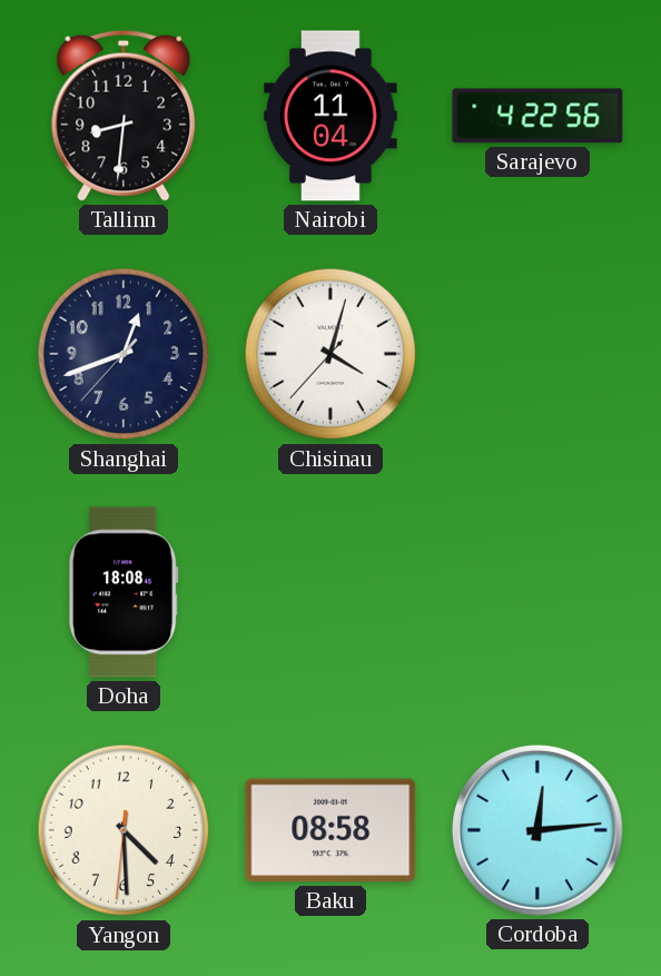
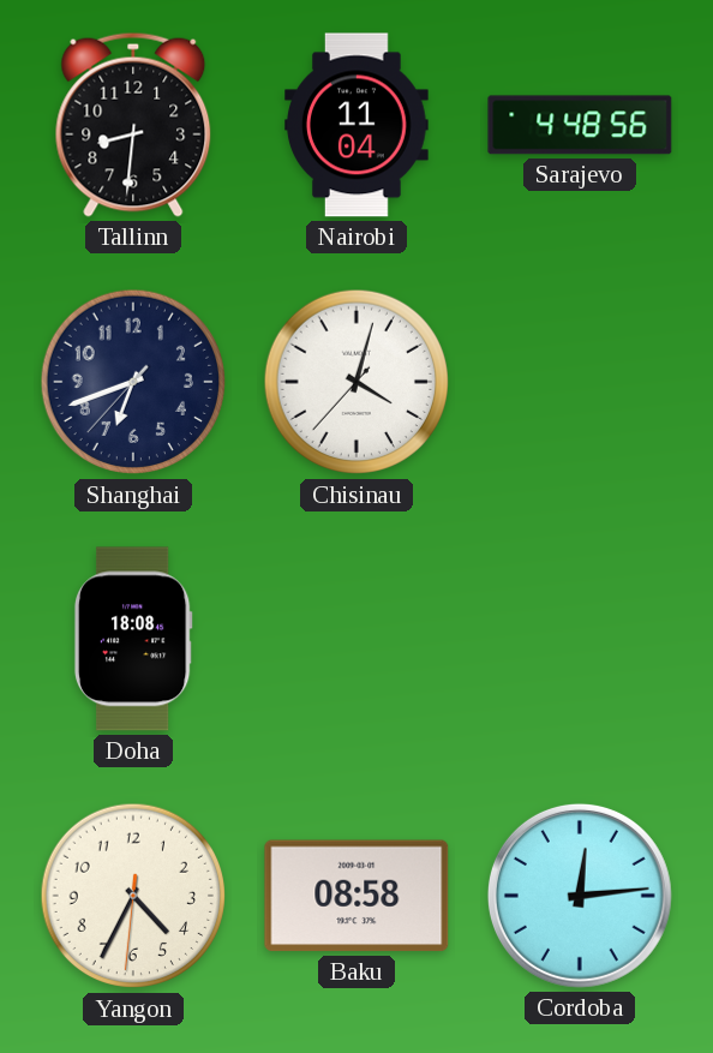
Sarajevo: 4:22 -> 4:48 (580, 125)
Shanghai: 12:41 -> 6:41 (133, 382)
Yangon: 4:29 -> 4:34 (133, 896)
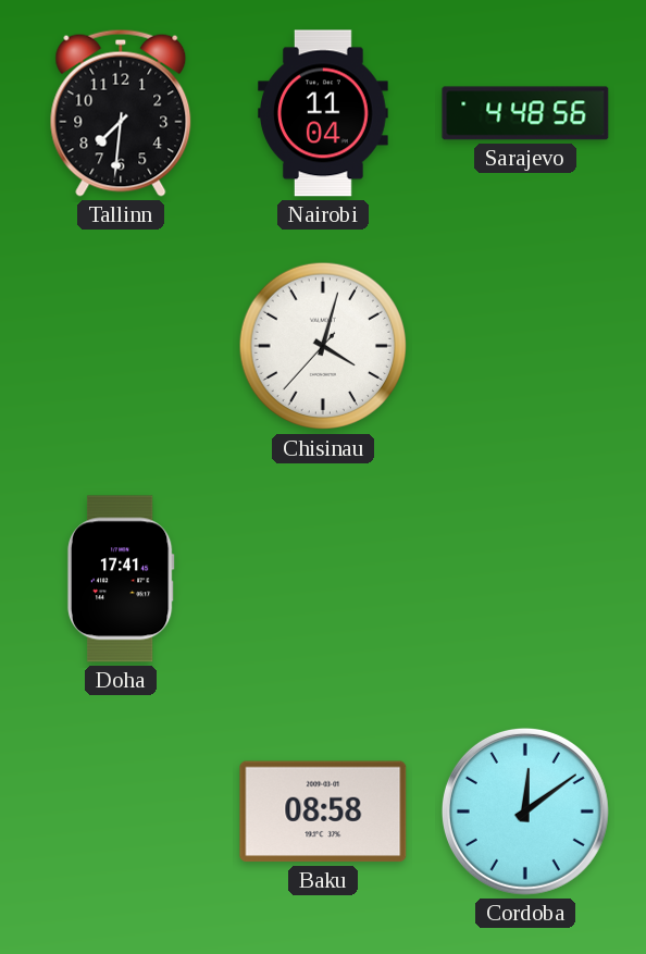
Tallinn: 8:31 -> 7:31 (121, 113)
Shanghai: 6:41 -> none (133, 382)
Doha: 18:08 -> 17:41 (121, 579)
Yangon: 4:34 -> none (133, 896)
Cordoba: 12:14 -> 12:09 (525, 811)
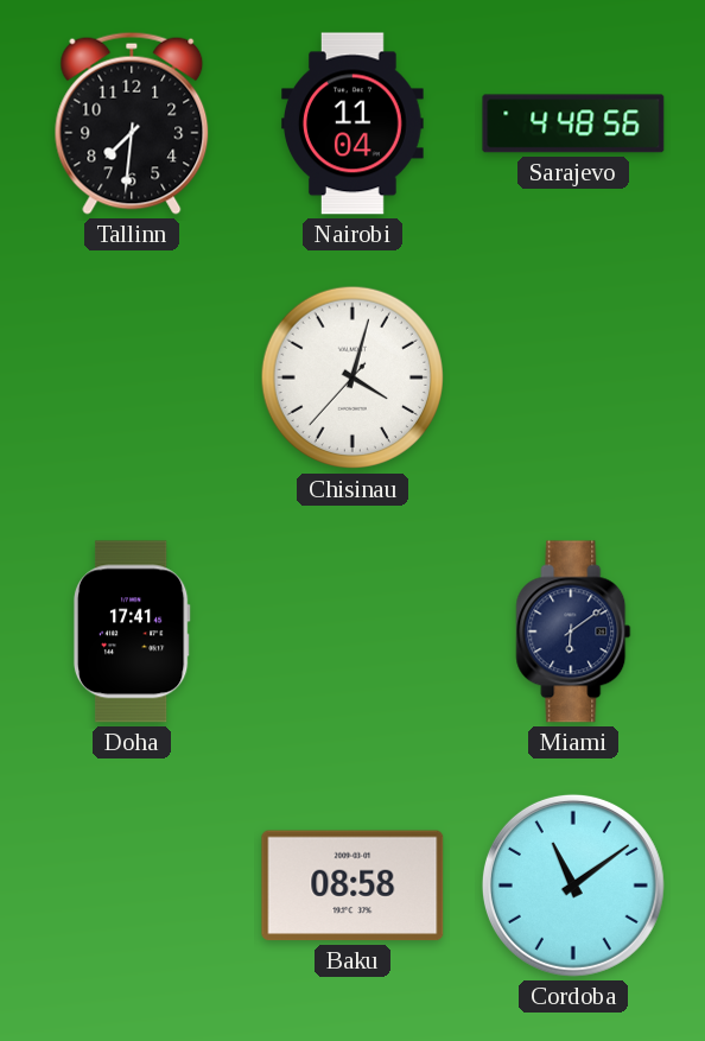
Miami: none -> 6:09 (573, 631)
Cordoba: 12:09 -> 11:09 (573, 886)
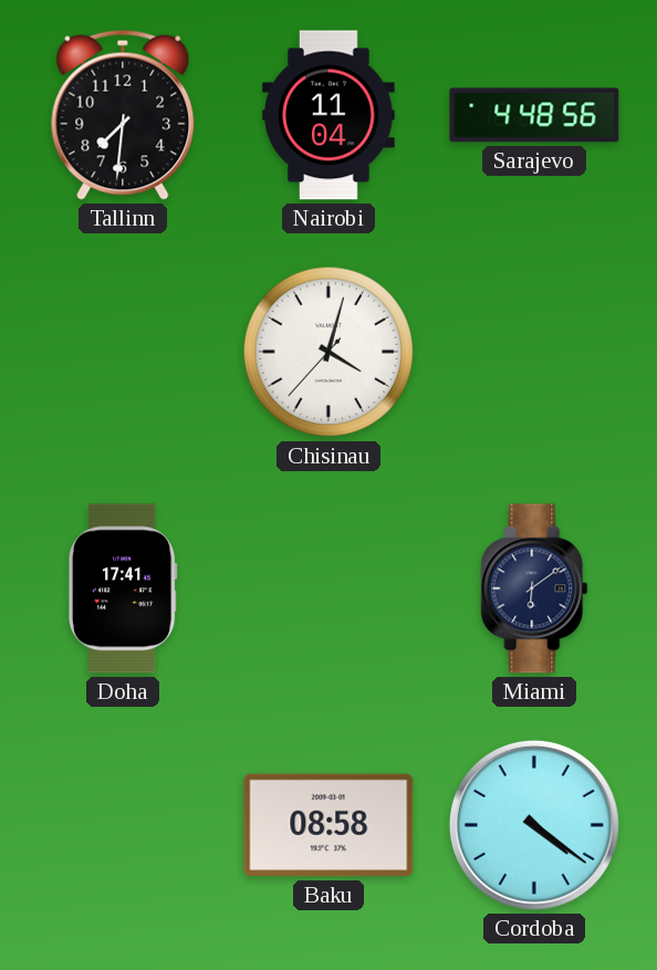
Cordoba: 11:09 -> 4:21 (534, 825)
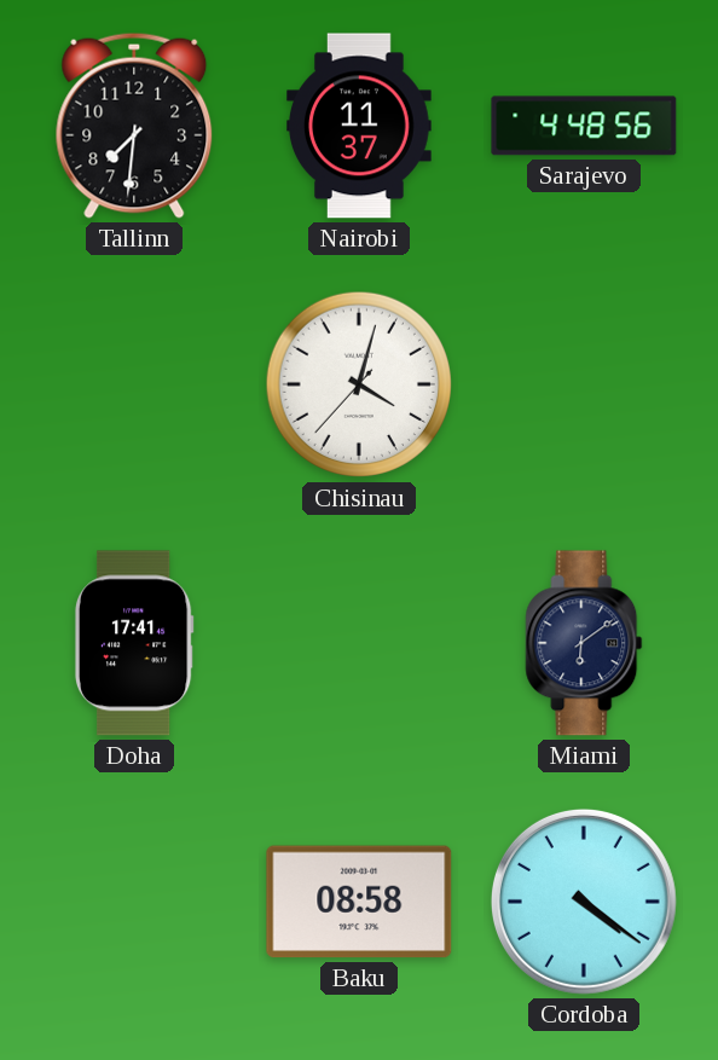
Nairobi: 11:04 -> 11:37 (360, 126)
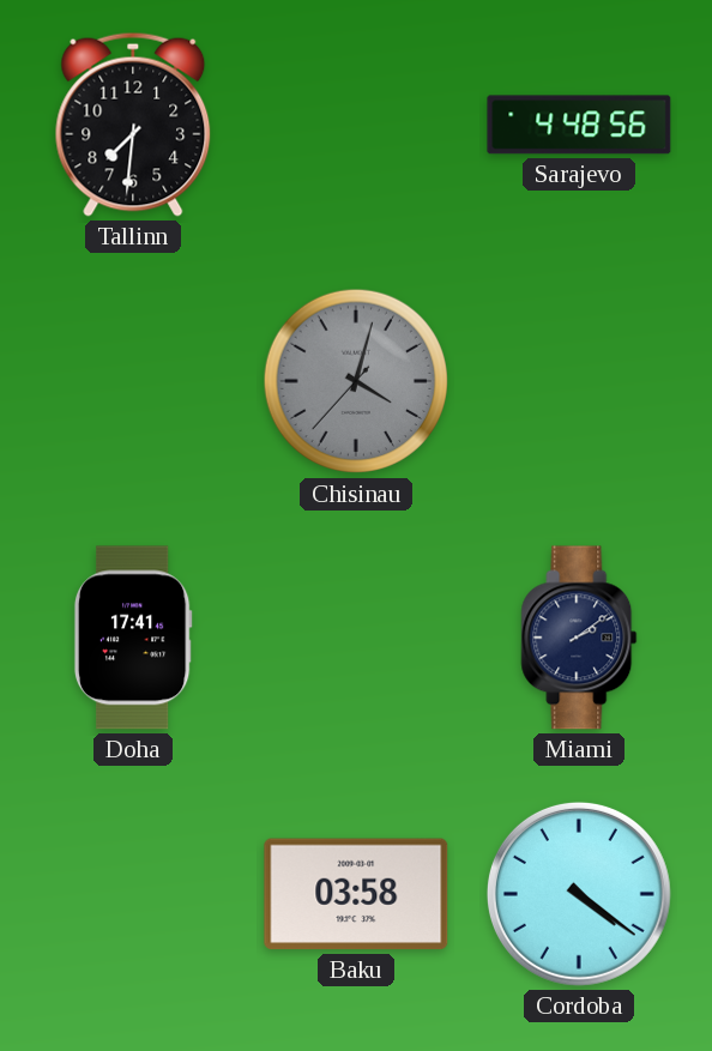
Nairobi: 11:37 -> none (360, 126)
Chisinau dial: white -> grey (356, 381)
Miami: 6:09 -> 2:09 (579, 638)
Baku: 08:58 -> 03:58 (356, 894)
